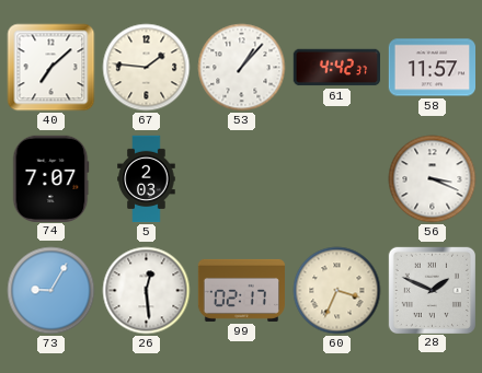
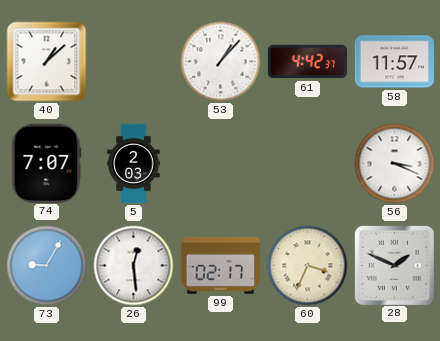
40: 7:08 -> 1:08 (47, 62)
67: 1:46 -> none (147, 68)
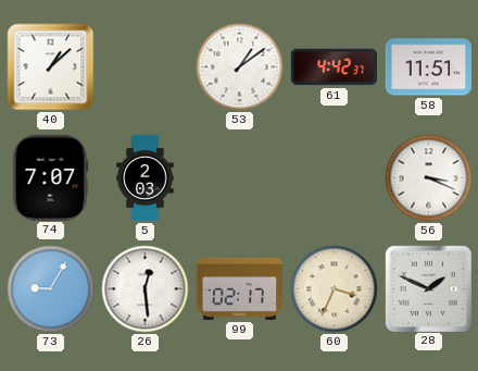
53: 1:07 -> 1:09 (240, 67)
58: 11:57 -> 11:51 (428, 67)
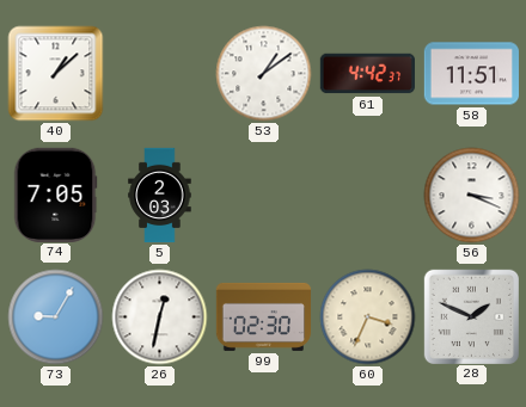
74: 7:07 -> 7:05 (55, 195)
26: 12:29 -> 12:32 (160, 317)
99: 02:17 -> 02:30 (264, 316)
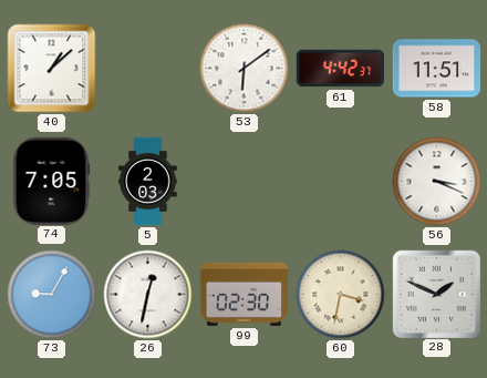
53: 1:09 -> 6:09 (245, 69)
60: 3:34 -> 3:32 (341, 295)
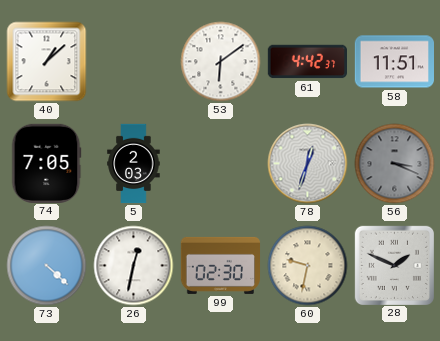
78: none -> 12:33 (308, 164)
56 dial: white -> grey (395, 164)
73: 9:05 -> 4:22 (47, 266)
60: 3:32 -> 9:32 (308, 266)
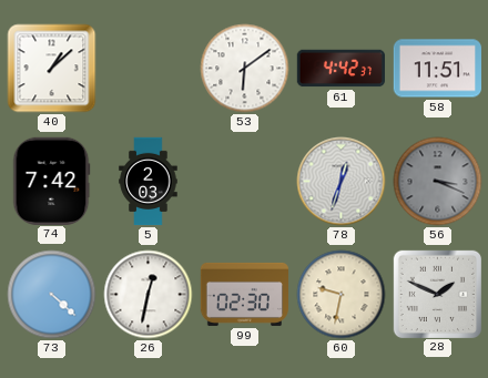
74: 7:05 -> 7:42 (51, 181)
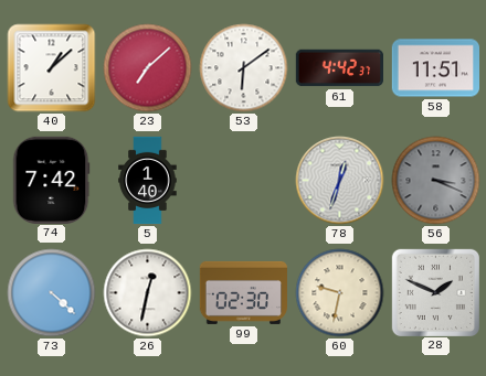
23: none -> 7:08 (148, 68)
5: 2:03 -> 1:40 (148, 181)
